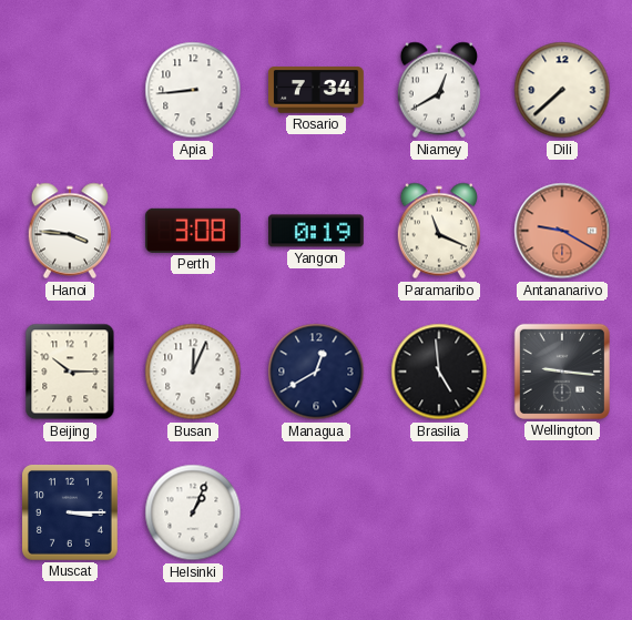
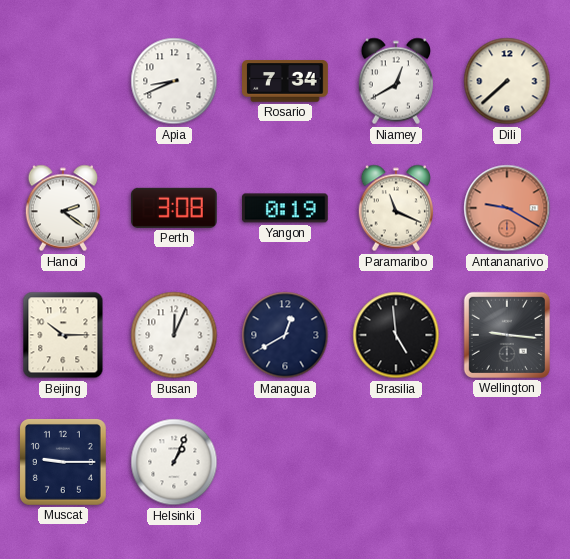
Apia: 8:44 -> 8:41 (174, 81)
Hanoi: 3:46 -> 2:21 (62, 208)
Muscat: 3:15 -> 9:15 (63, 462)
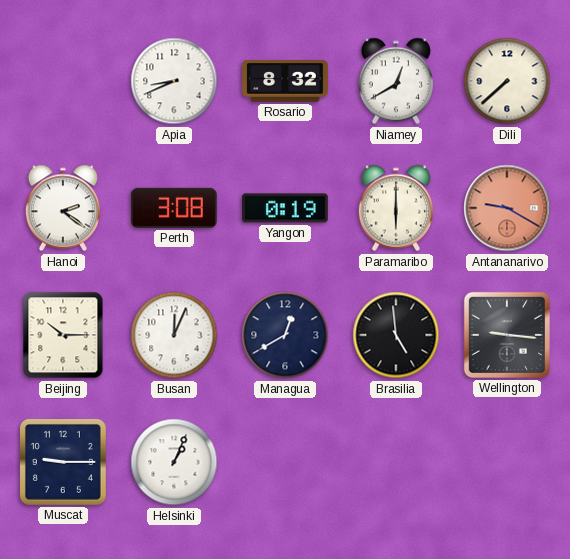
Rosario: 7:34 -> 8:32 (286, 81)
Paramaribo: 11:19 -> 6:00 (395, 208)
